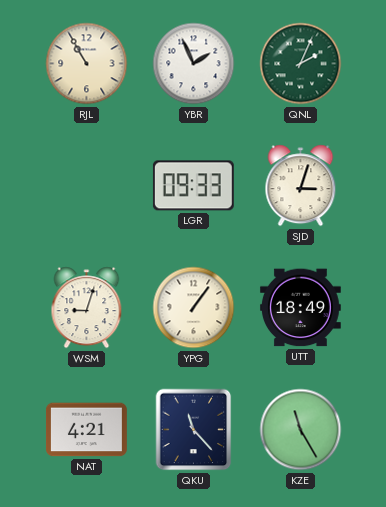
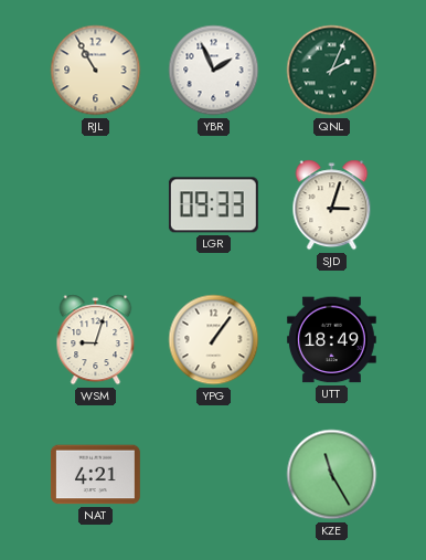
QKU: 11:23 -> none (194, 430)
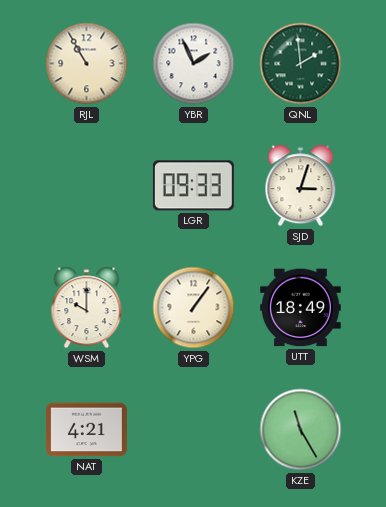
QNL: 2:04 -> 1:59 (301, 64)
WSM: 9:03 -> 10:00 (87, 308)
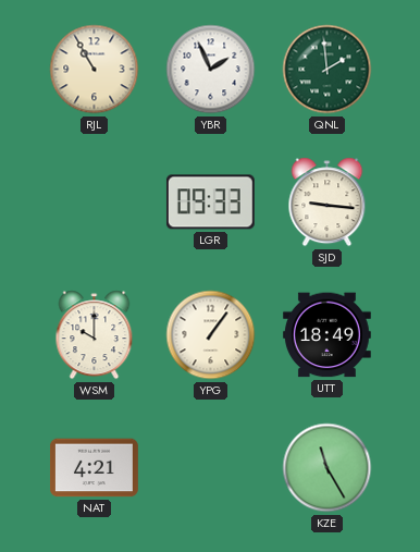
SJD: 3:03 -> 9:16 (328, 203)
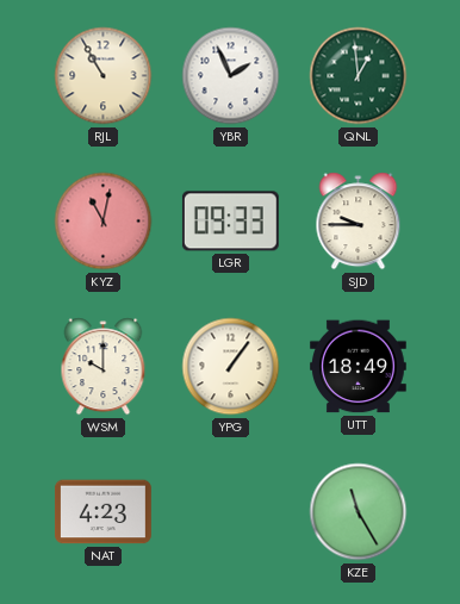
QNL: 1:59 -> 12:59 (359, 76)
KYZ: none -> 11:02 (104, 222)
SJD: 9:16 -> 9:45 (359, 222)
NAT: 4:21 -> 4:23 (102, 512)
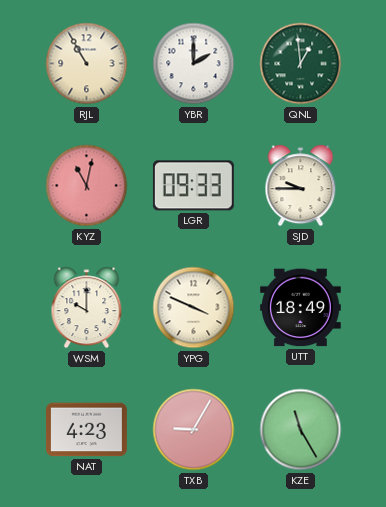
YBR: 1:56 -> 2:00 (194, 64)
YPG: 1:06 -> 3:49 (194, 308)
TXB: none -> 9:05 (194, 430)
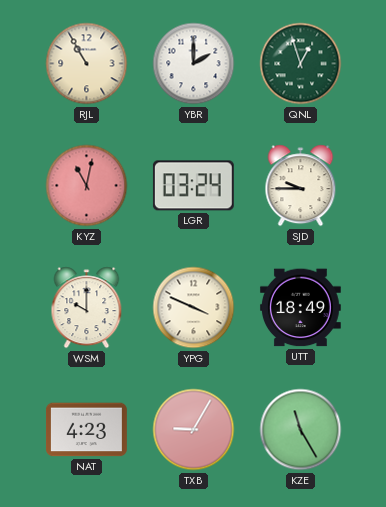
QNL: 12:59 -> 12:57 (301, 64)
LGR: 09:33 -> 03:24 (193, 186)
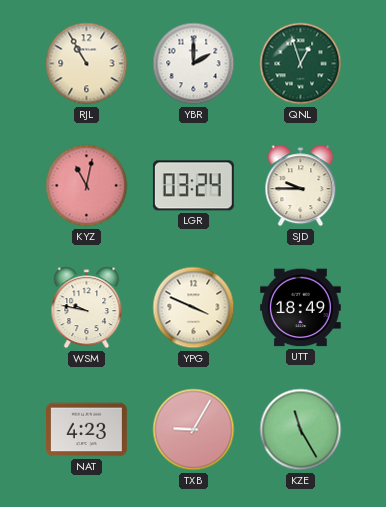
WSM: 10:00 -> 9:47 (87, 308)
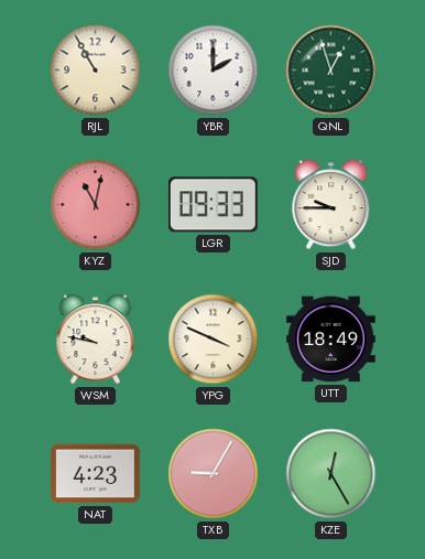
LGR: 03:24 -> 09:33 (212, 205)
KZE: 11:25 -> 12:25 (331, 474)
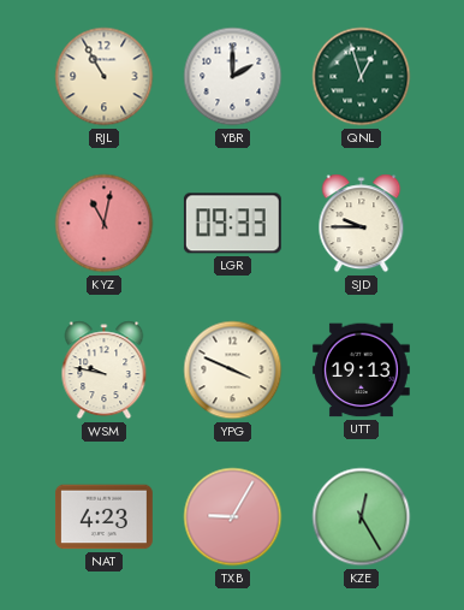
UTT: 18:49 -> 19:13 (361, 371)
